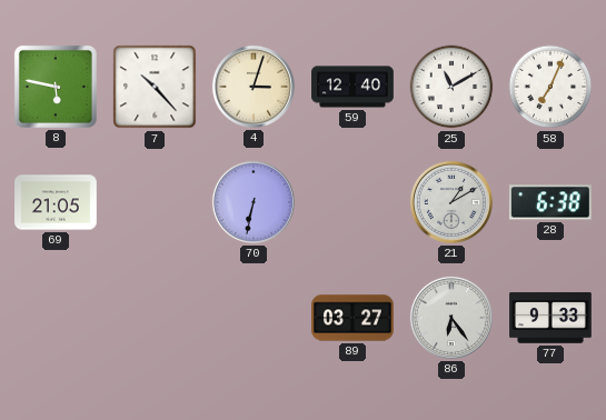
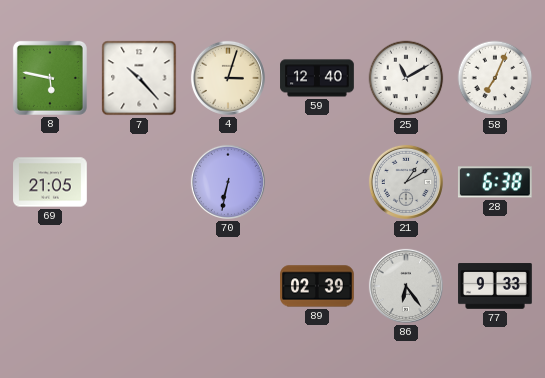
89: 03:27 -> 02:39 (317, 286)
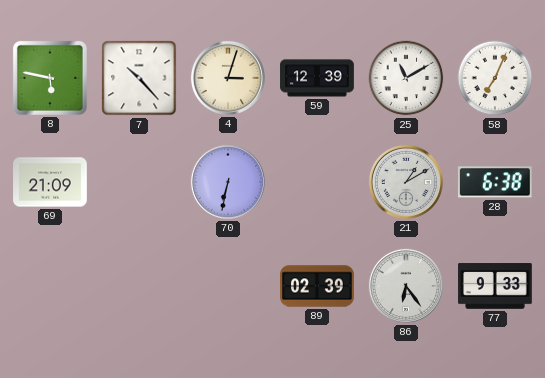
59: 12:40 -> 12:39 (317, 78)
69: 21:05 -> 21:09 (50, 182)
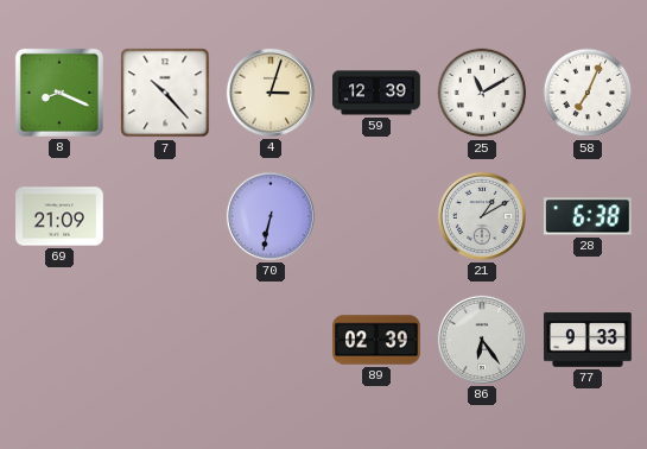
8: 5:47 -> 8:19 (59, 93)
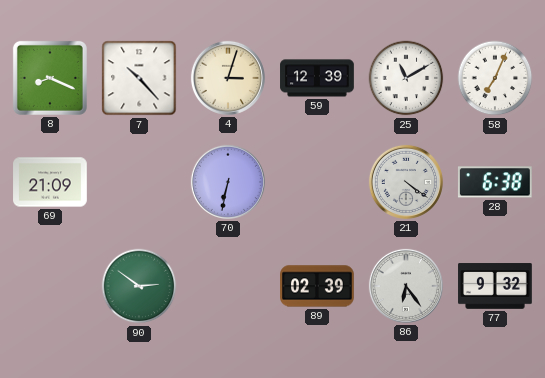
21: 1:10 -> 4:21 (406, 182)
90: none -> 2:51 (139, 286)
77: 9:33 -> 9:32 (495, 286)
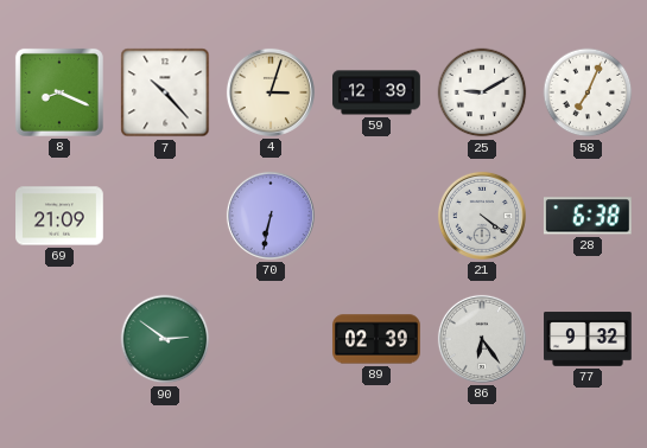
25: 11:10 -> 9:10 (482, 92)
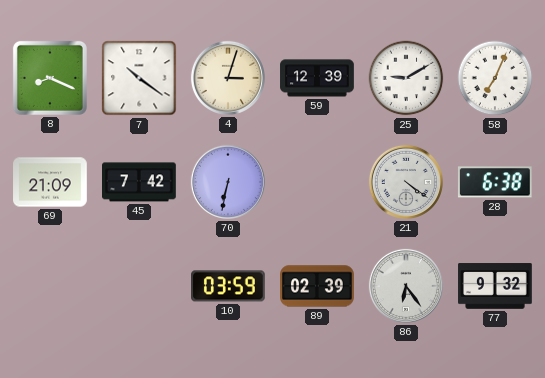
7: 10:23 -> 10:21 (139, 78)
45: none -> 7:42 (139, 182)
90: 2:51 -> none (165, 339)
10: none -> 03:59 (229, 286)
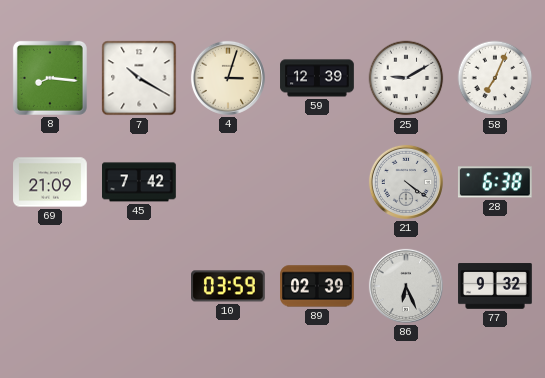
8: 8:19 -> 8:16 (50, 78)
7: 10:21 -> 10:20 (139, 78)
70: 6:32 -> none (228, 182)
86: 6:24 -> 6:26 (406, 286)
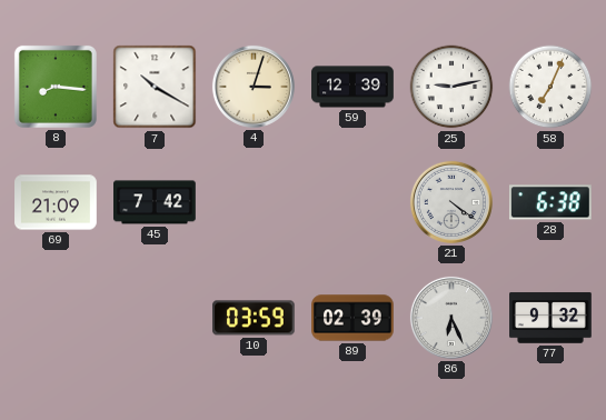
25: 9:10 -> 9:13 (451, 87)
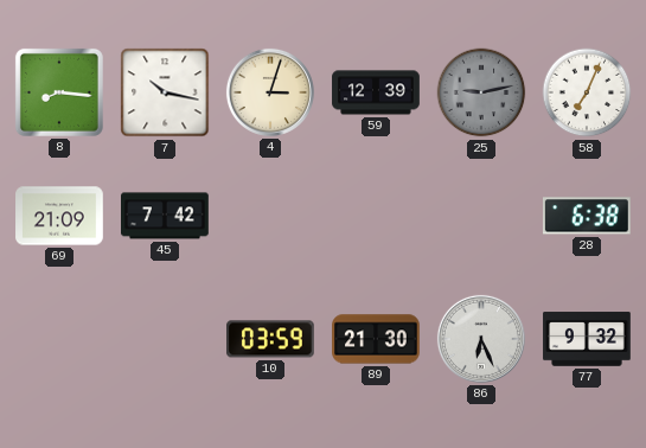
7: 10:20 -> 10:17 (165, 92)
25 dial: white -> grey (481, 92)
21: 4:21 -> none (451, 202)
89: 02:39 -> 21:30 (376, 339)
